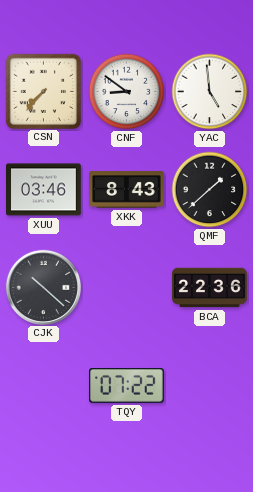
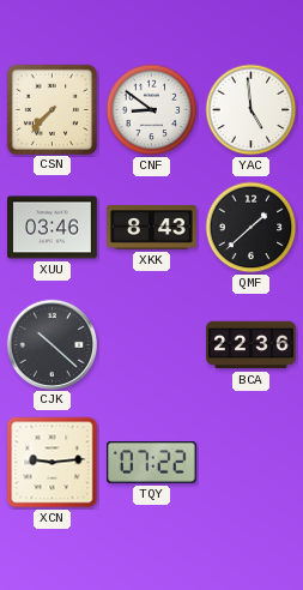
XCN: none -> 9:14 (53, 463)
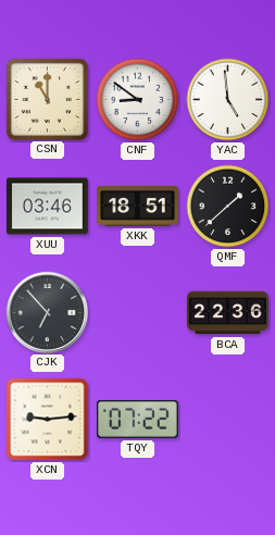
CSN: 7:37 -> 11:00 (47, 99)
XKK: 8:43 -> 18:51 (138, 207)
CJK: 10:22 -> 6:53 (47, 312)
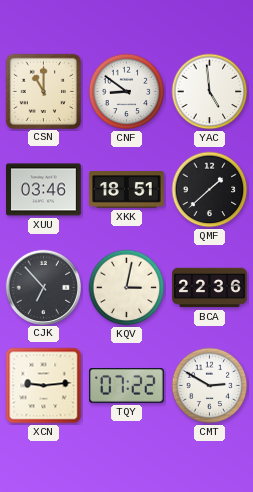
KQV: none -> 3:02 (127, 288)
CMT: none -> 2:50 (210, 386)
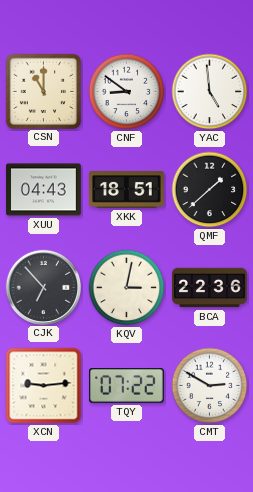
XUU: 03:46 -> 04:43 (44, 190)
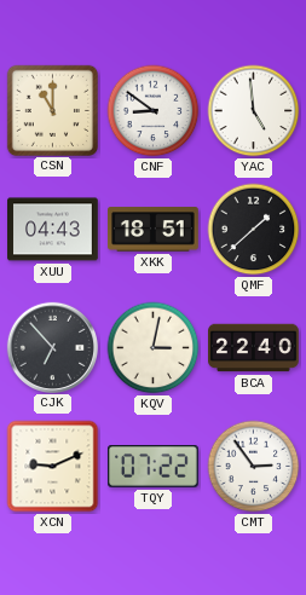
BCA: 22:36 -> 22:40 (254, 348)
XCN: 9:14 -> 9:11 (53, 467)
CMT: 2:50 -> 2:54 (254, 467)
